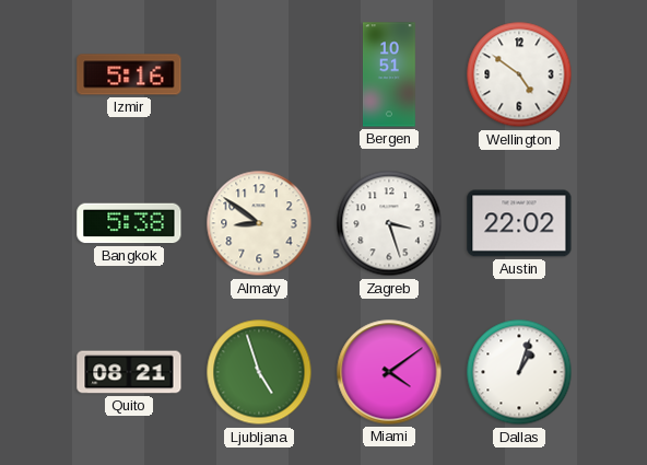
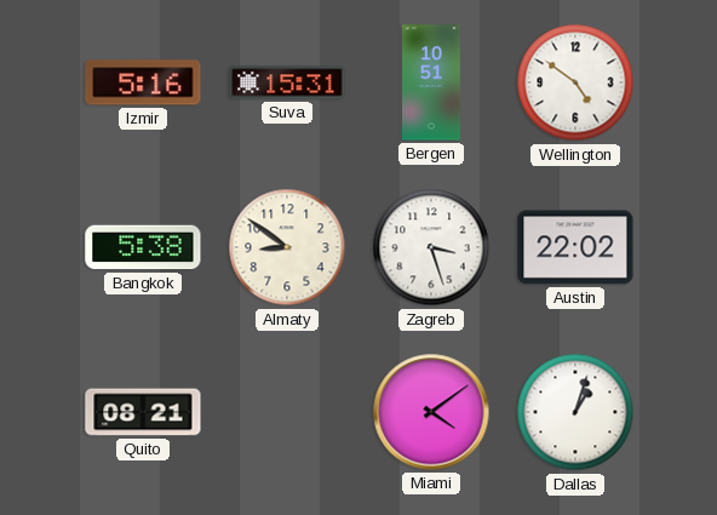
Suva: none -> 15:31 (287, 82)
Ljubljana: 4:57 -> none (259, 372)
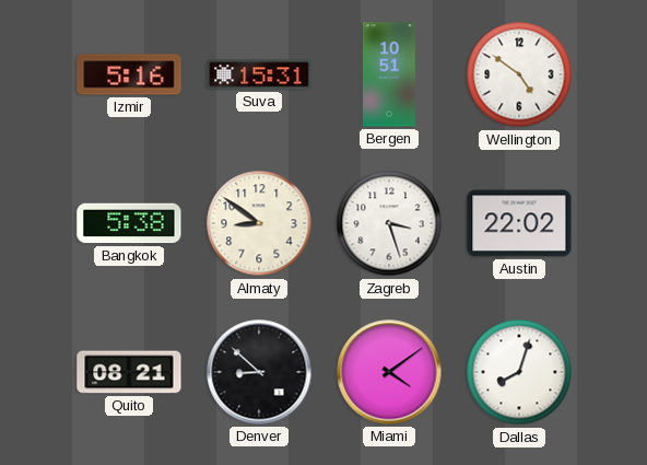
Denver: none -> 8:52 (259, 372)
Dallas: 1:03 -> 8:03 (519, 372)
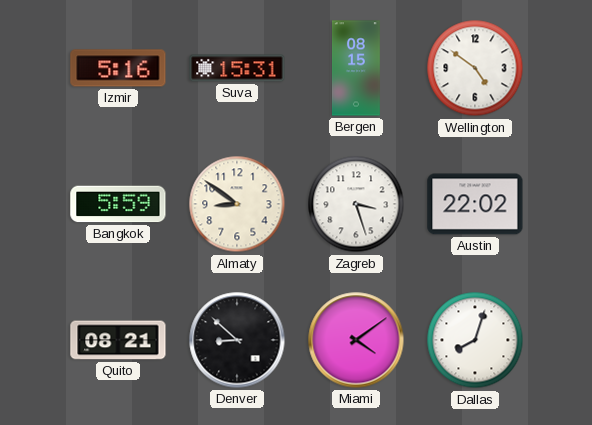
Bergen: 10:51 -> 08:15 (357, 68)
Bangkok: 5:38 -> 5:59 (118, 204)
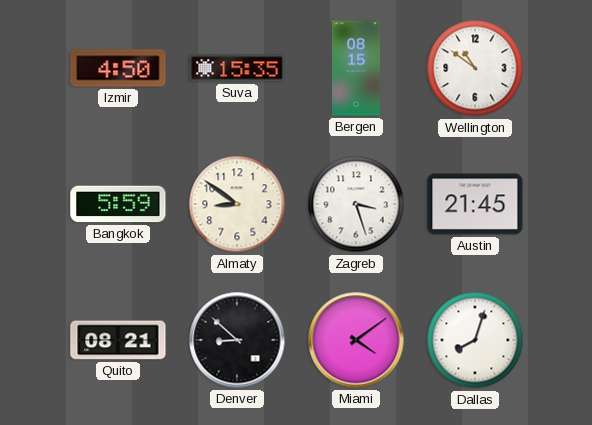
Izmir: 5:16 -> 4:50 (118, 68)
Suva: 15:31 -> 15:35 (237, 68)
Wellington: 4:51 -> 10:51 (475, 68)
Austin: 22:02 -> 21:45 (475, 204)
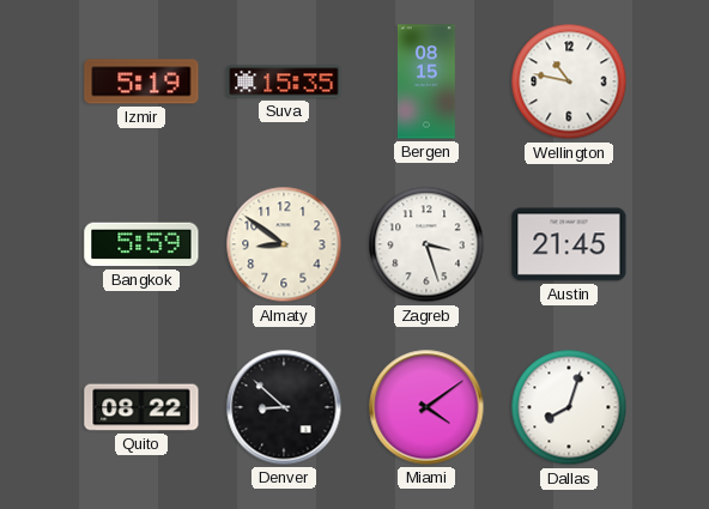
Izmir: 4:50 -> 5:19 (141, 81)
Wellington: 10:51 -> 10:47 (569, 81)
Quito: 08:21 -> 08:22 (141, 407)
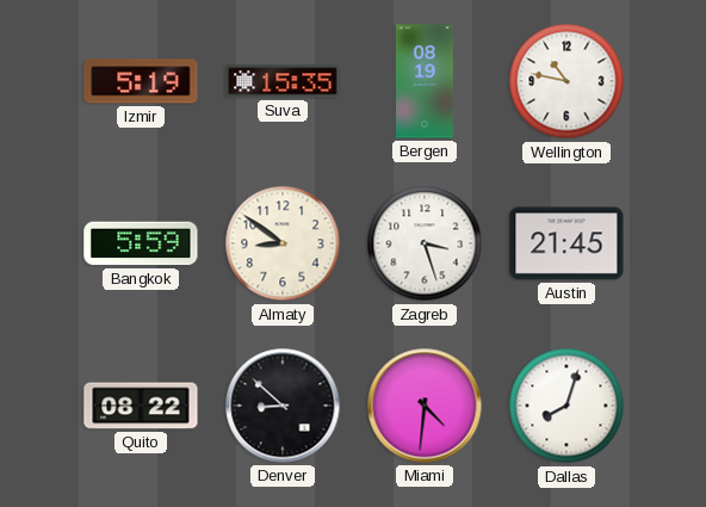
Bergen: 08:15 -> 08:19 (426, 81)
Miami: 4:09 -> 4:31 (425, 406)
